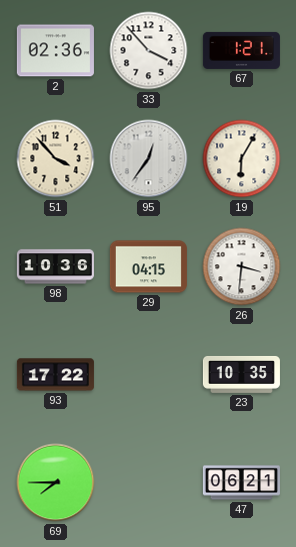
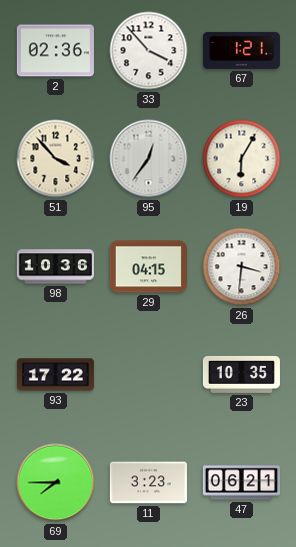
11: none -> 3:23 (148, 483)
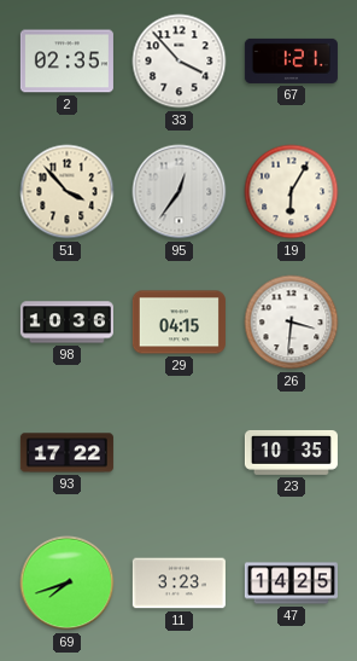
2: 02:36 -> 02:35 (66, 62)
69: 7:45 -> 7:42 (68, 584)
47: 06:21 -> 14:25 (291, 584)
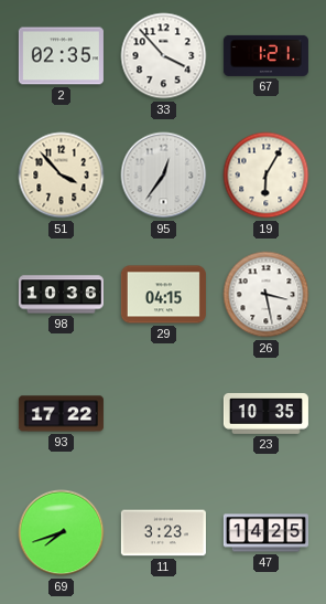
26: 3:31 -> 3:28 (267, 295)
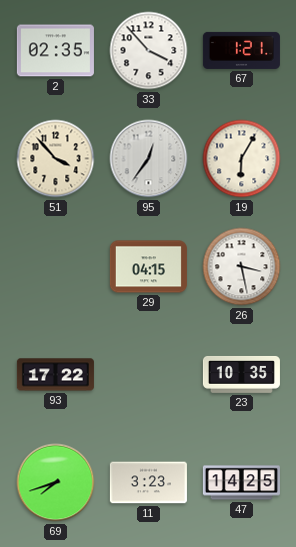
98: 10:36 -> none (61, 295)
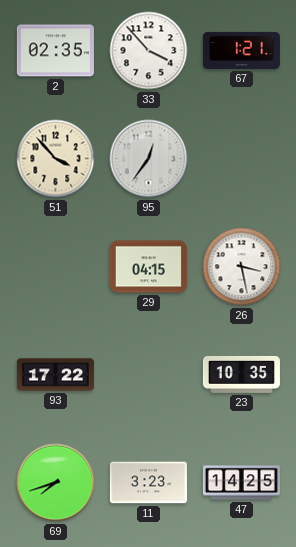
19: 6:05 -> none (242, 159)
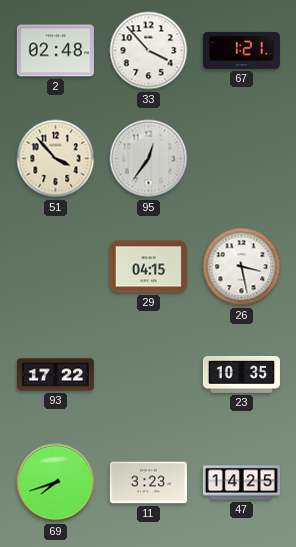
2: 02:35 -> 02:48 (55, 51)
